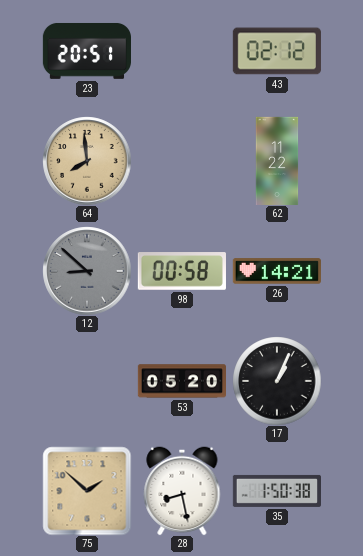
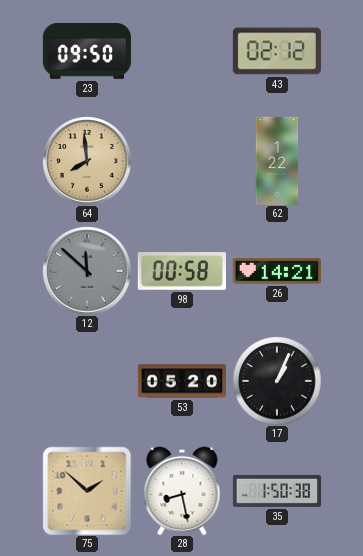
23: 20:51 -> 09:50 (86, 51)
62: 11:22 -> 1:22 (277, 160)
12: 8:52 -> 11:52 (87, 271)
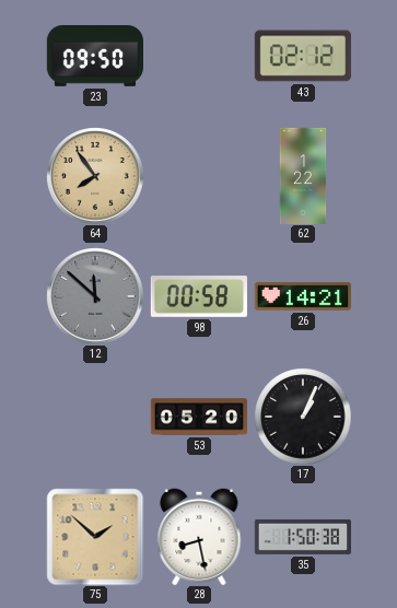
64: 7:59 -> 7:54 (95, 176)
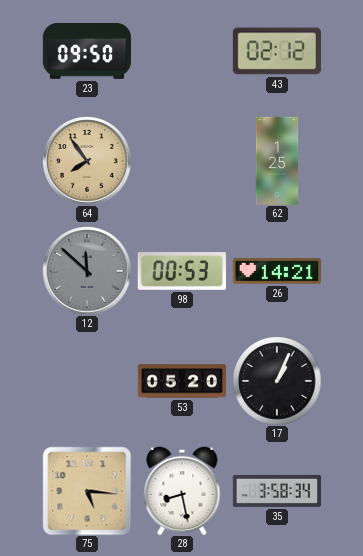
62: 1:22 -> 1:25 (277, 160)
98: 00:58 -> 00:53 (182, 271)
75: 1:52 -> 5:16 (87, 491)
35: 1:50 -> 3:58 (276, 491)
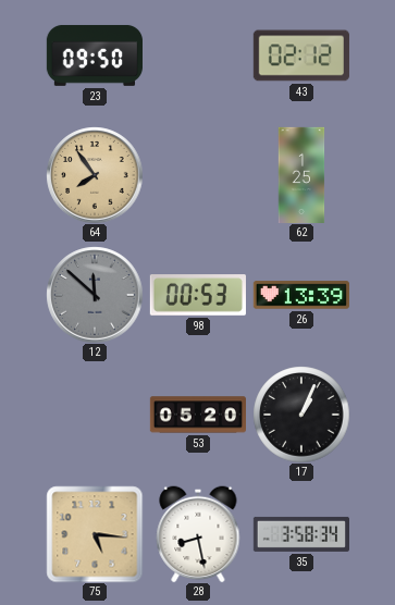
26: 14:21 -> 13:39 (301, 295)
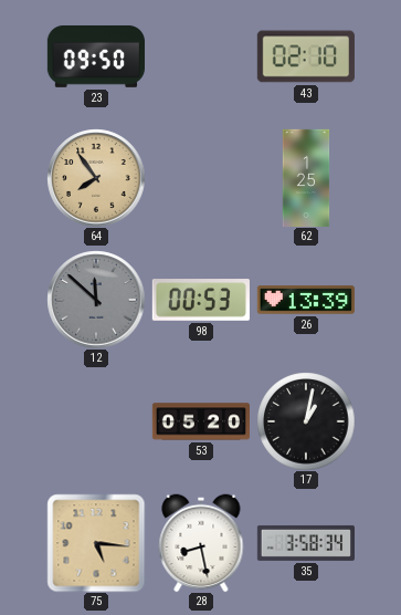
43: 02:12 -> 02:10 (306, 56)
17: 1:04 -> 1:02 (306, 421)
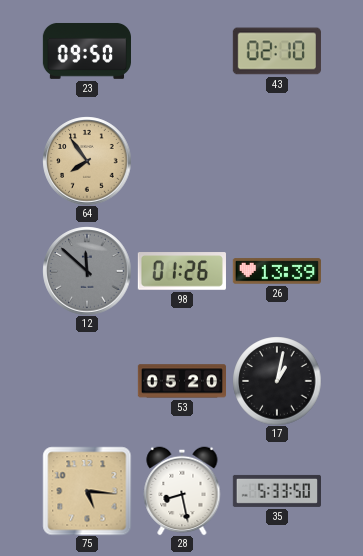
62: 1:25 -> none (306, 177)
98: 00:53 -> 01:26 (182, 271)
35: 3:58 -> 5:33 (276, 491)
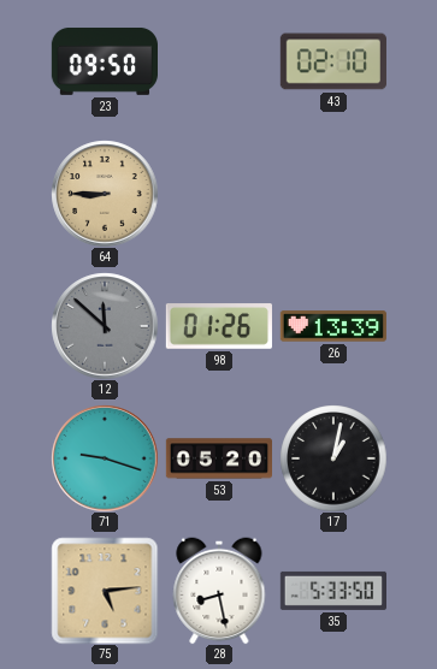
64: 7:54 -> 8:45 (105, 194)
71: none -> 9:18 (105, 458)
75: 5:16 -> 5:14 (105, 591)
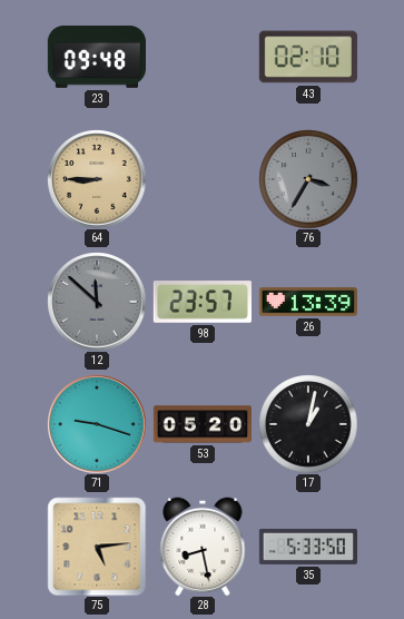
23: 09:50 -> 09:48 (96, 57)
76: none -> 3:35 (308, 179)
98: 01:26 -> 23:57 (203, 302)
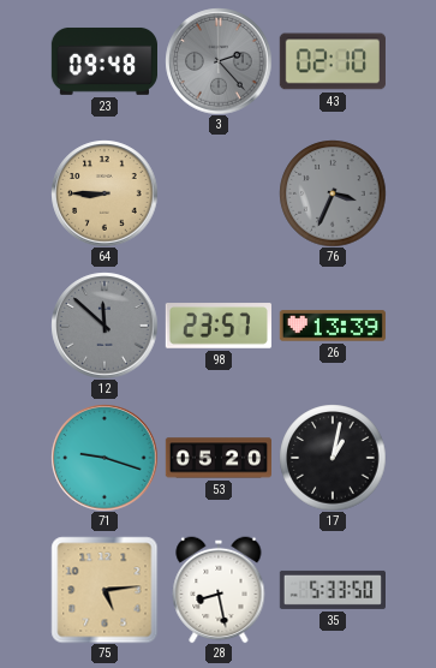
3: none -> 2:23 (219, 61)
76: 3:35 -> 3:34 (333, 193)
